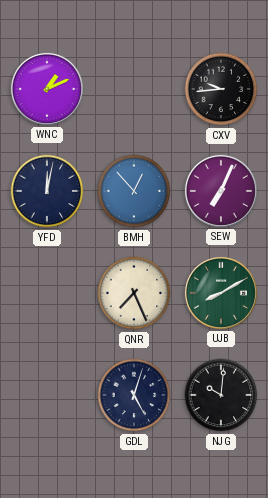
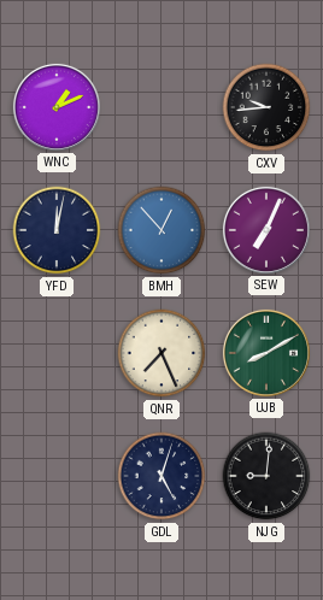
NJG: 10:01 -> 9:01 (266, 476)
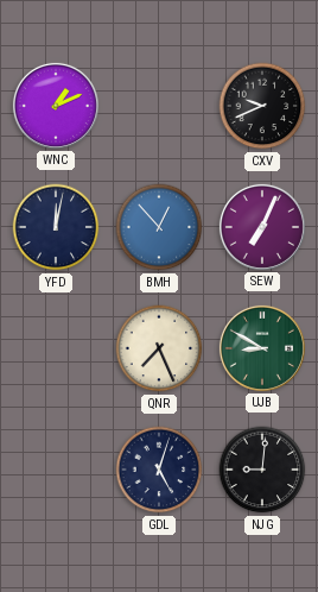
CXV: 9:44 -> 9:41 (262, 106)
UJB: 8:10 -> 8:50 (262, 348)
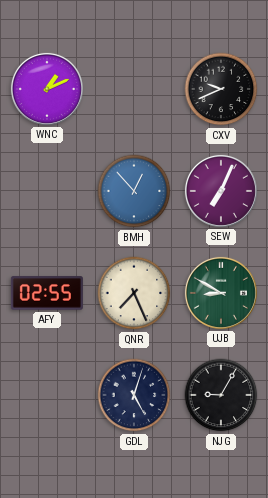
YFD: 12:02 -> none (56, 227)
AFY: none -> 02:55 (47, 293)
NJG: 9:01 -> 9:05 (221, 395)
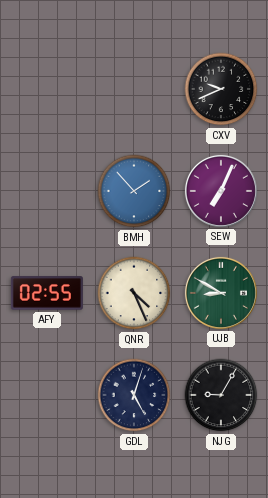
WNC: 1:11 -> none (47, 89)
BMH: 12:53 -> 1:53 (134, 191)
QNR: 7:26 -> 4:26 (134, 293)
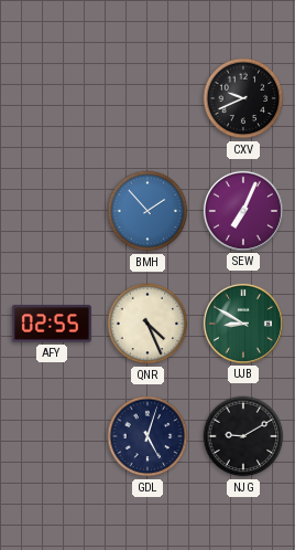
NJG: 9:05 -> 9:10 (243, 436)
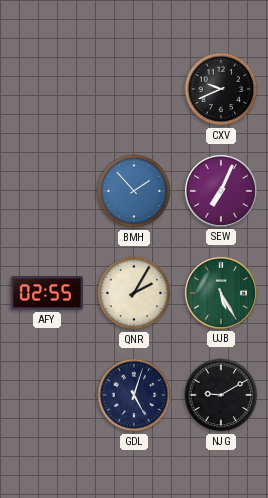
QNR: 4:26 -> 2:05 (134, 293)
UJB: 8:50 -> 5:25 (221, 293)
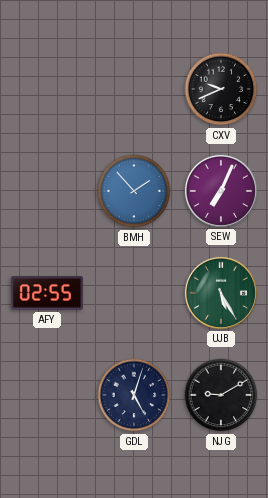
QNR: 2:05 -> none (134, 293)
